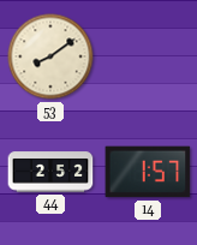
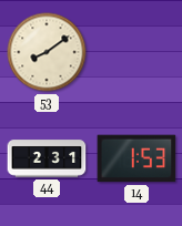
44: 2:52 -> 2:31 (47, 158)
14: 1:57 -> 1:53 (136, 158)
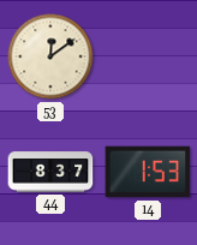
53: 8:09 -> 12:09 (50, 56)
44: 2:31 -> 8:37 (50, 172)
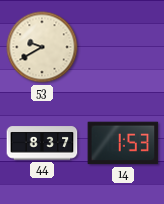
53: 12:09 -> 9:40 (42, 47)
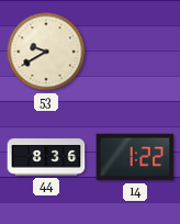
44: 8:37 -> 8:36 (46, 157)
14: 1:53 -> 1:22 (135, 157)
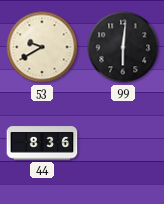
99: none -> 6:01 (123, 47)
14: 1:22 -> none (135, 157)
